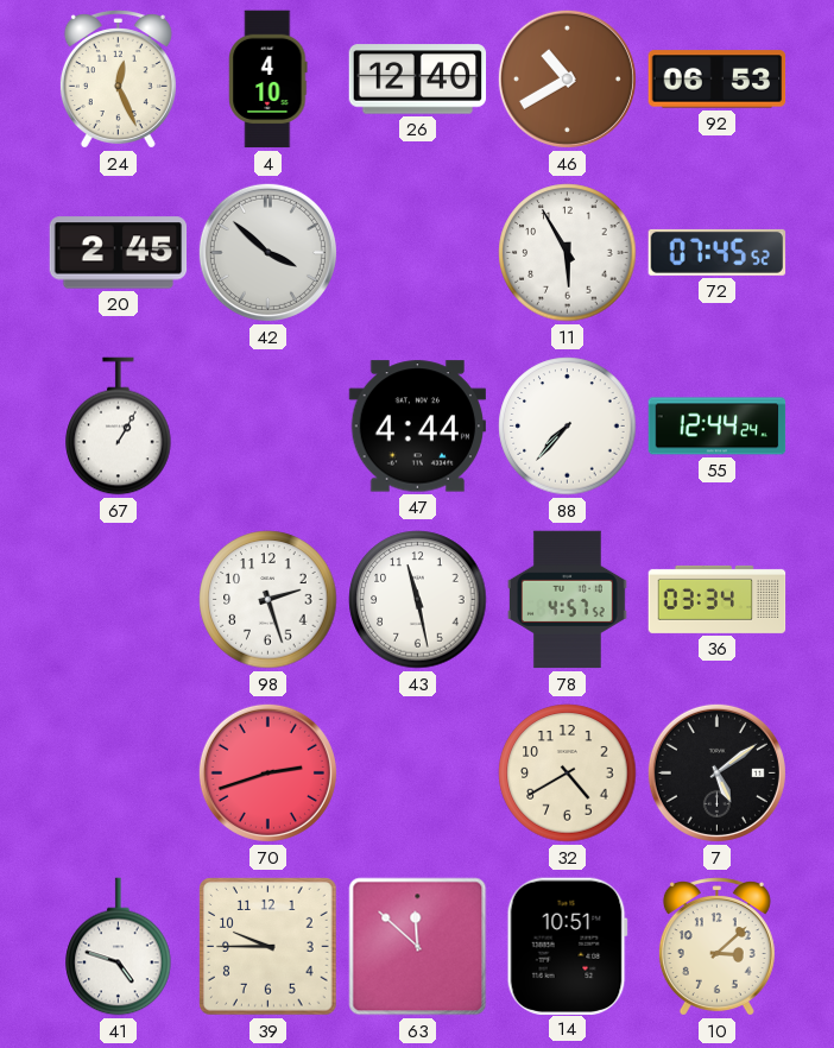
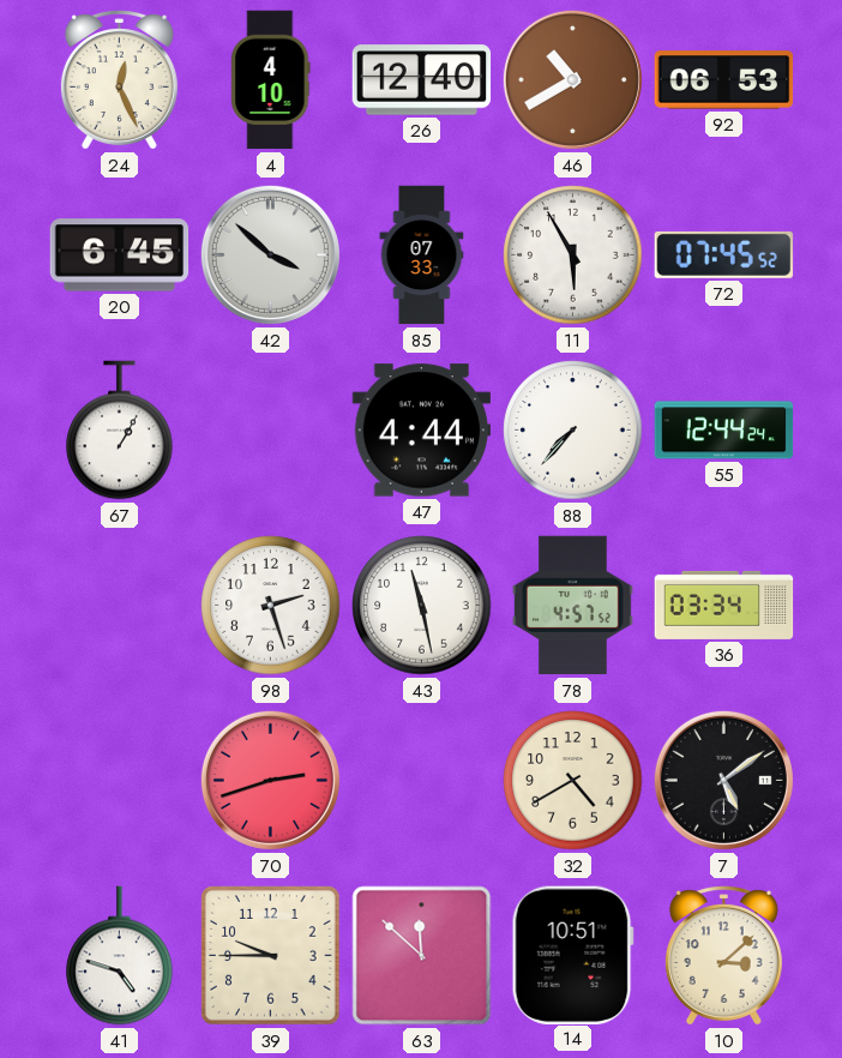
20: 2:45 -> 6:45 (120, 256)
85: none -> 07:33 (422, 256)
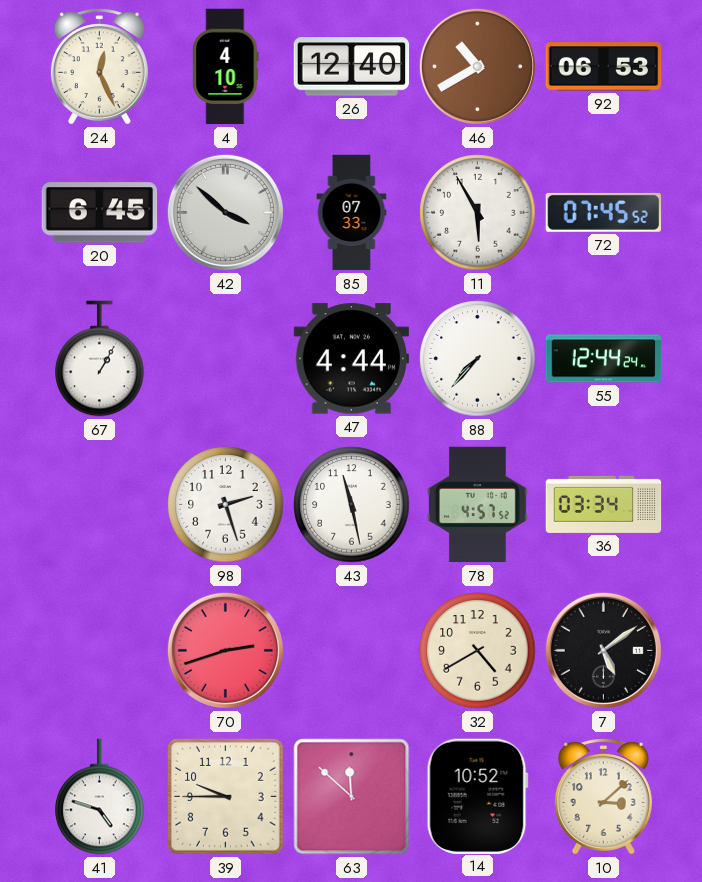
14: 10:51 -> 10:52 (477, 796)
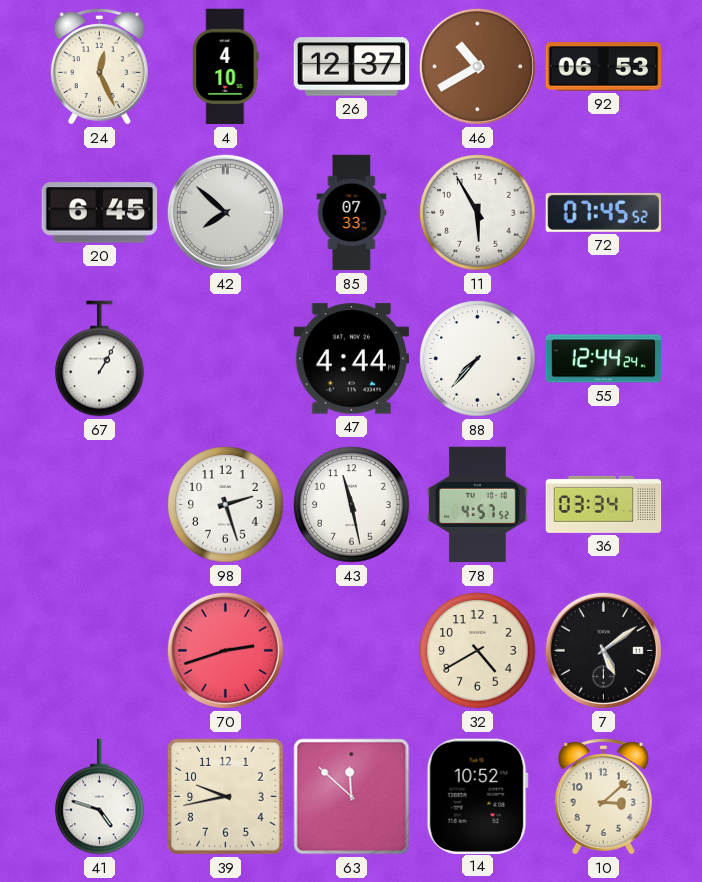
26: 12:40 -> 12:37 (352, 67)
42: 3:52 -> 7:52 (225, 212)
39: 9:45 -> 9:43 (226, 797)
